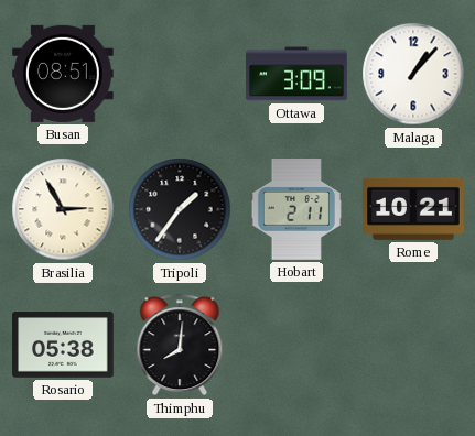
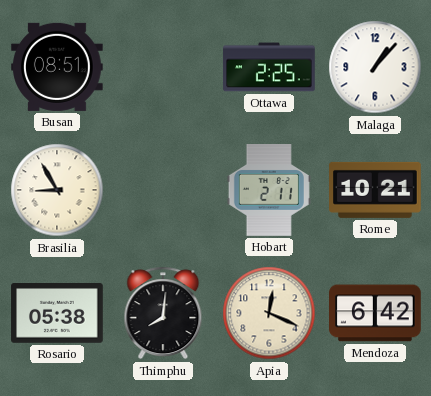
Ottawa: 3:09 -> 2:25 (269, 67)
Brasilia: 2:55 -> 8:55 (57, 190)
Tripoli: 1:36 -> none (180, 209)
Apia: none -> 12:19 (269, 313)
Mendoza: none -> 6:42 (376, 313)
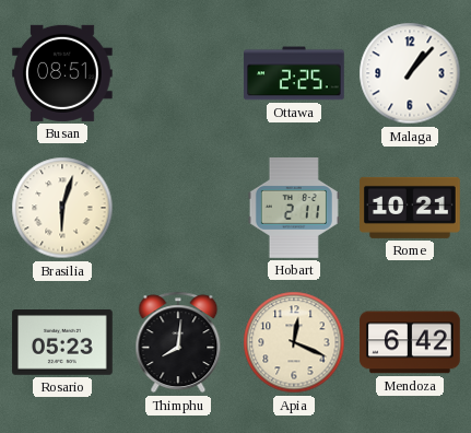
Brasilia: 8:55 -> 6:03 (62, 208)
Rosario: 05:38 -> 05:23 (62, 342)
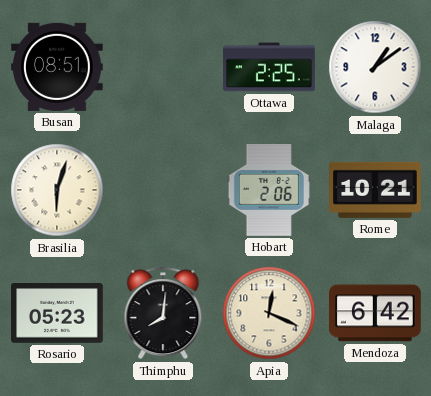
Malaga: 1:07 -> 1:09 (375, 67)
Hobart: 2:11 -> 2:06 (269, 190)
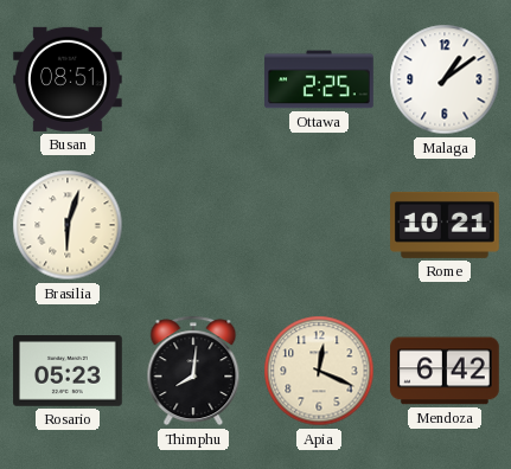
Hobart: 2:06 -> none (269, 190)
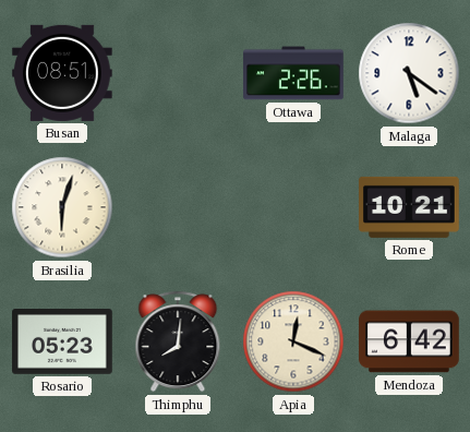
Ottawa: 2:25 -> 2:26 (293, 73)
Malaga: 1:09 -> 5:21 (409, 73)
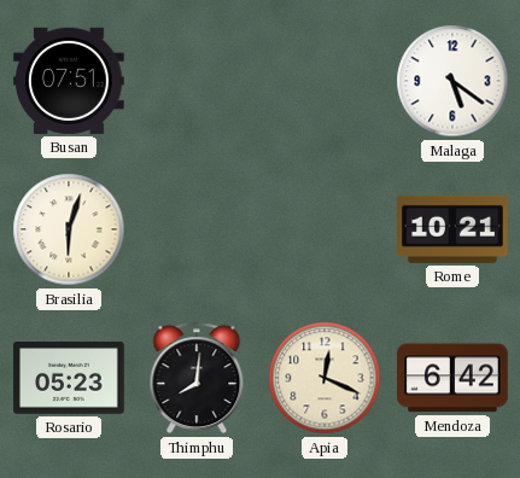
Busan: 08:51 -> 07:51 (70, 81)
Ottawa: 2:26 -> none (293, 73)
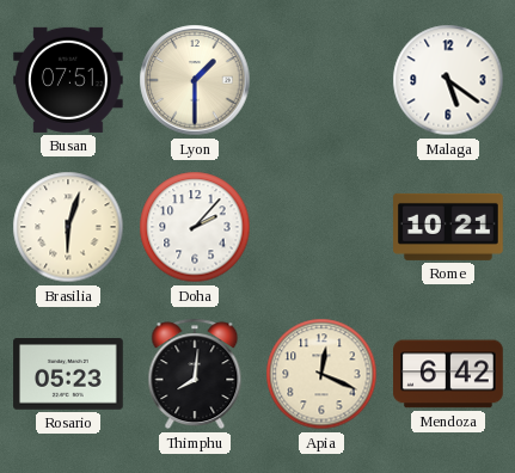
Lyon: none -> 1:30 (195, 80)
Doha: none -> 2:07 (195, 227)
